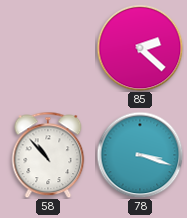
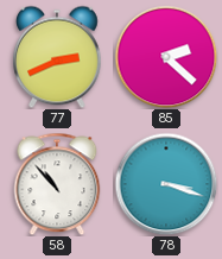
77: none -> 2:41 (58, 57)
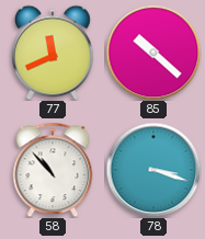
77: 2:41 -> 11:41 (54, 53)
85: 2:22 -> 10:22 (153, 53)
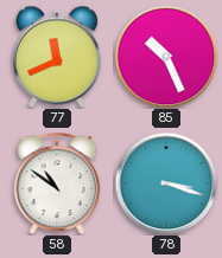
85: 10:22 -> 10:26 (166, 57)
58: 10:53 -> 10:51 (57, 183)
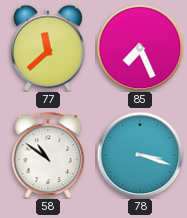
77: 11:41 -> 11:38 (49, 48)
85: 10:26 -> 7:26 (140, 48)
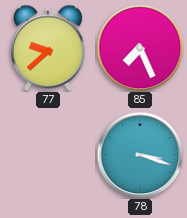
77: 11:38 -> 9:38 (49, 48)
58: 10:51 -> none (48, 155)
